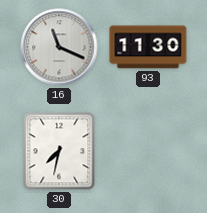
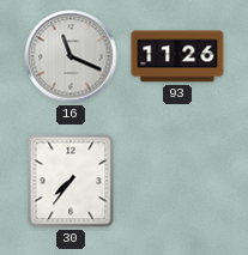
93: 11:30 -> 11:26 (177, 56)
30: 7:32 -> 7:36 (71, 181)
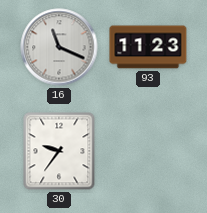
93: 11:26 -> 11:23 (148, 47)
30: 7:36 -> 9:36 (59, 151)
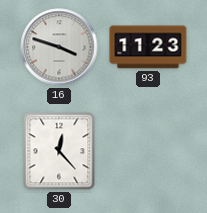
16: 11:19 -> 3:48 (59, 47)
30: 9:36 -> 12:23 (59, 151)
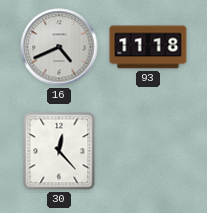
16: 3:48 -> 4:41 (59, 47)
93: 11:23 -> 11:18 (148, 47)
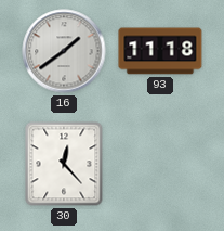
16: 4:41 -> 1:39 (64, 51)
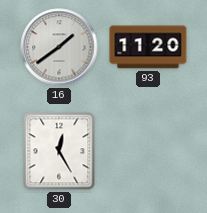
93: 11:18 -> 11:20 (148, 47)
30: 12:23 -> 12:25 (59, 151)
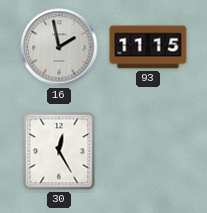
16: 1:39 -> 1:58 (59, 47)
93: 11:20 -> 11:15 (148, 47)
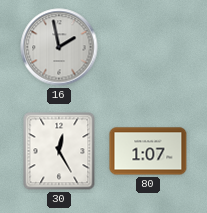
93: 11:15 -> none (148, 47)
80: none -> 1:07 (148, 151)
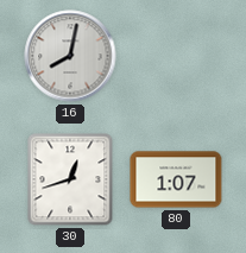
16: 1:58 -> 8:02 (70, 56)
30: 12:25 -> 12:42 (70, 179)
